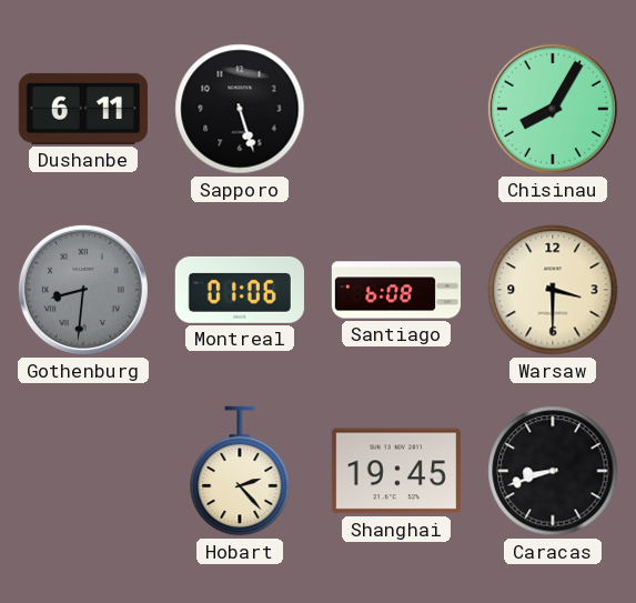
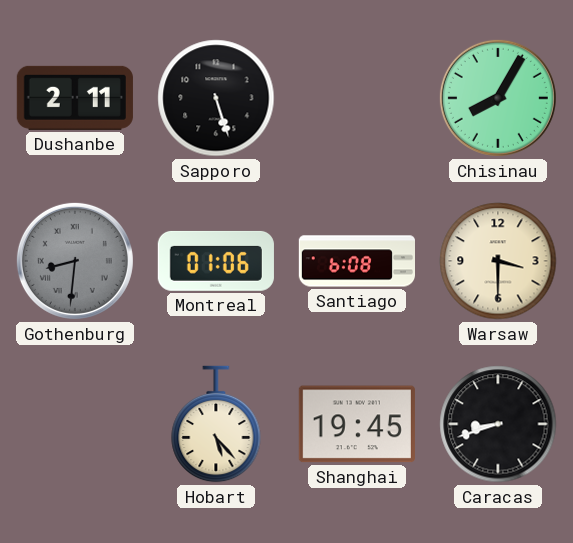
Dushanbe: 6:11 -> 2:11 (75, 98)
Hobart: 2:23 -> 5:23 (216, 424)
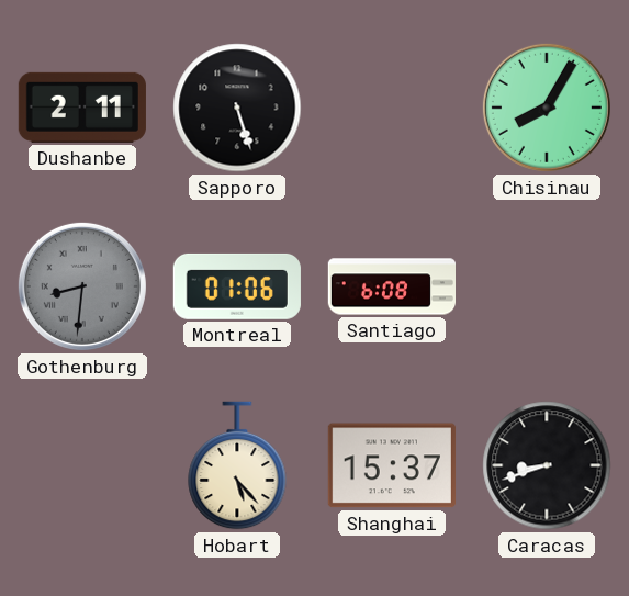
Warsaw: 3:30 -> none (498, 261)
Shanghai: 19:45 -> 15:37 (392, 465)
